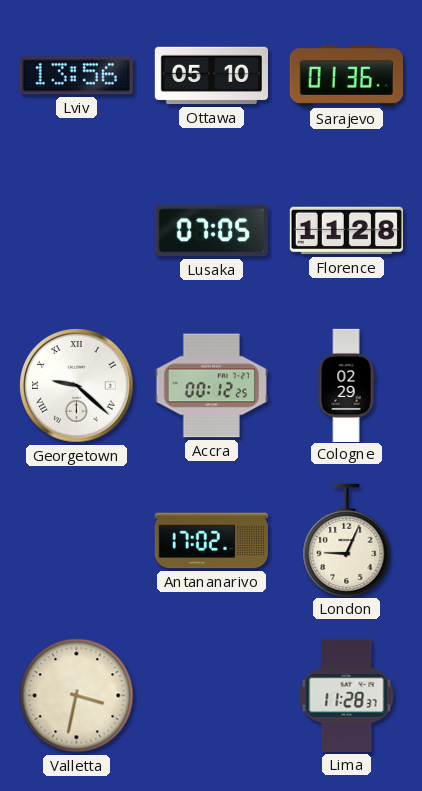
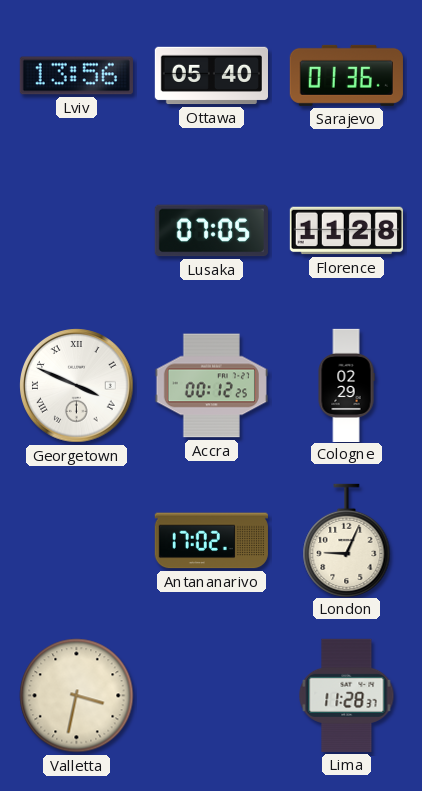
Ottawa: 05:10 -> 05:40 (211, 76)
Georgetown: 9:22 -> 3:49 (77, 386)
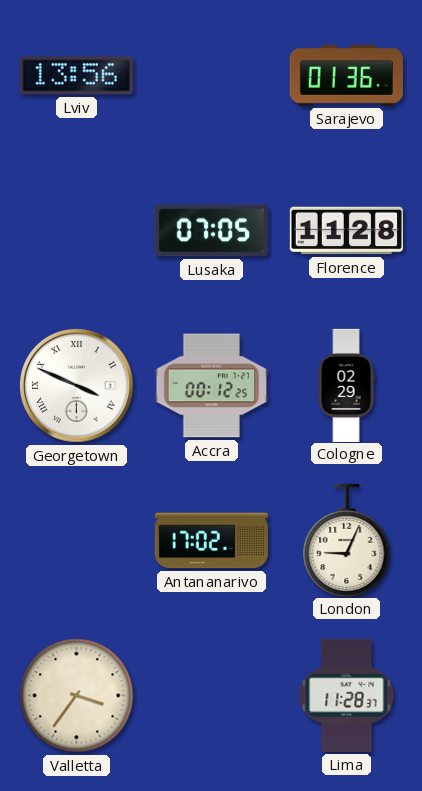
Ottawa: 05:40 -> none (211, 76)
Valletta: 3:32 -> 3:36 (77, 696)
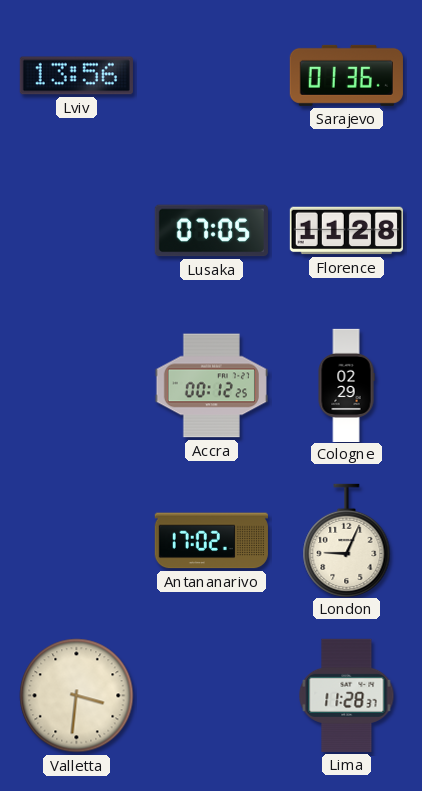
Georgetown: 3:49 -> none (77, 386)
Valletta: 3:36 -> 3:31 (77, 696)
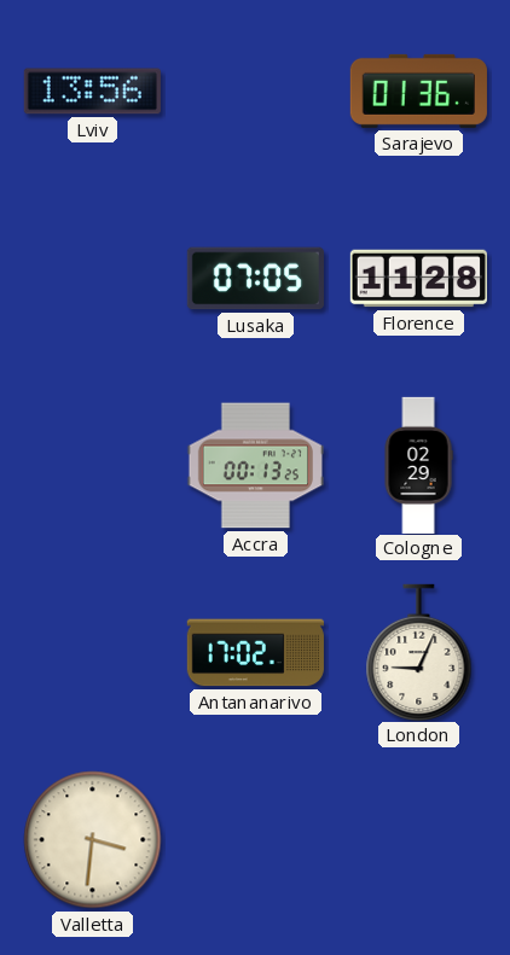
Accra: 00:12 -> 00:13 (255, 466)
Lima: 11:28 -> none (347, 695)
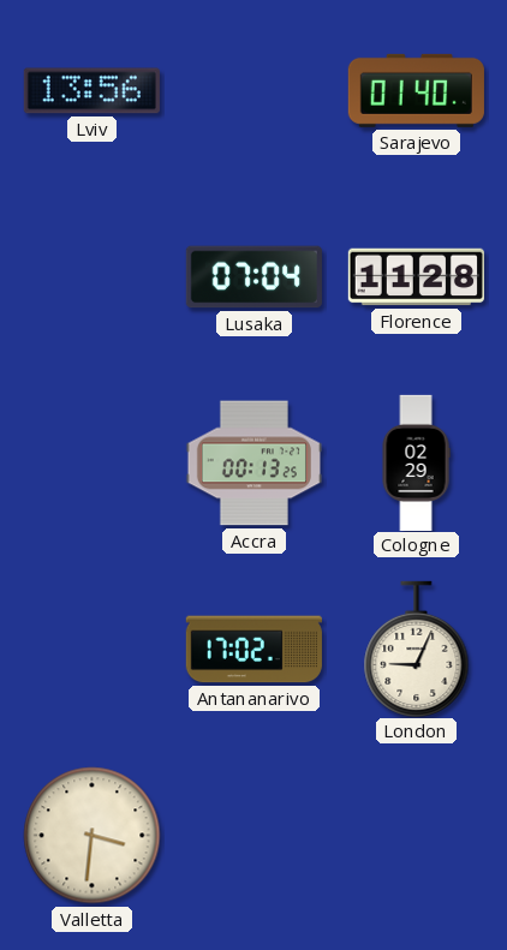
Sarajevo: 01:36 -> 01:40 (416, 90)
Lusaka: 07:05 -> 07:04 (253, 277)
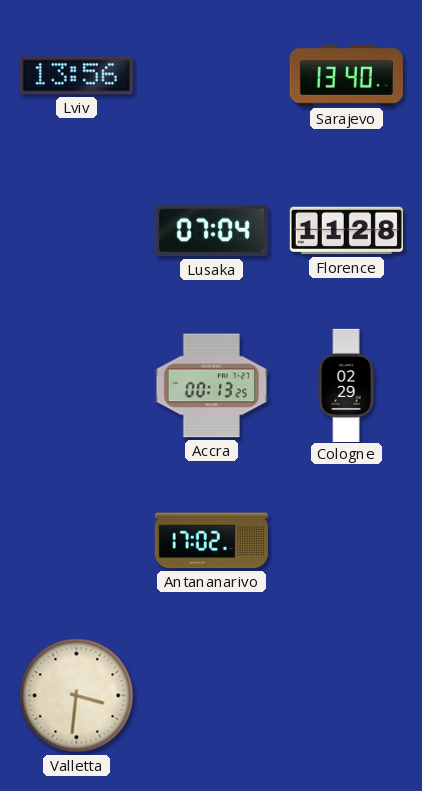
Sarajevo: 01:40 -> 13:40 (346, 75)
London: 9:04 -> none (417, 649)
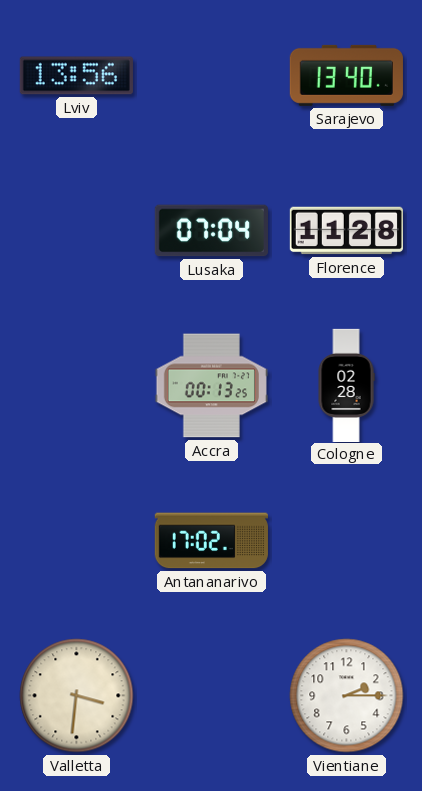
Cologne: 02:29 -> 02:28 (346, 385)
Vientiane: none -> 2:15 (347, 696)
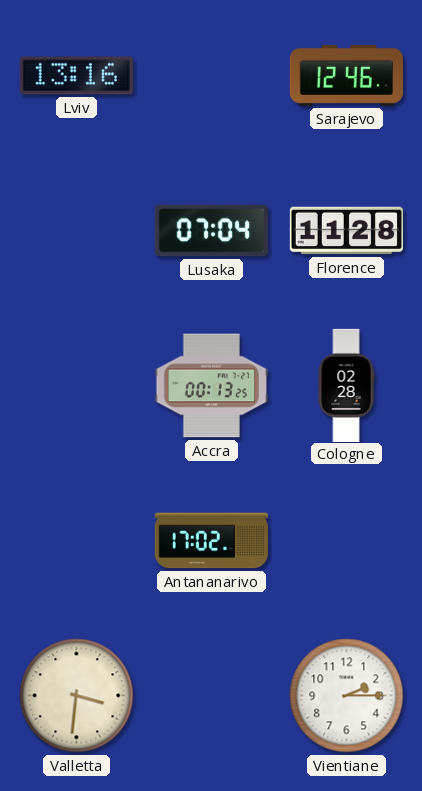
Lviv: 13:56 -> 13:16 (76, 76)
Sarajevo: 13:40 -> 12:46 (346, 75)
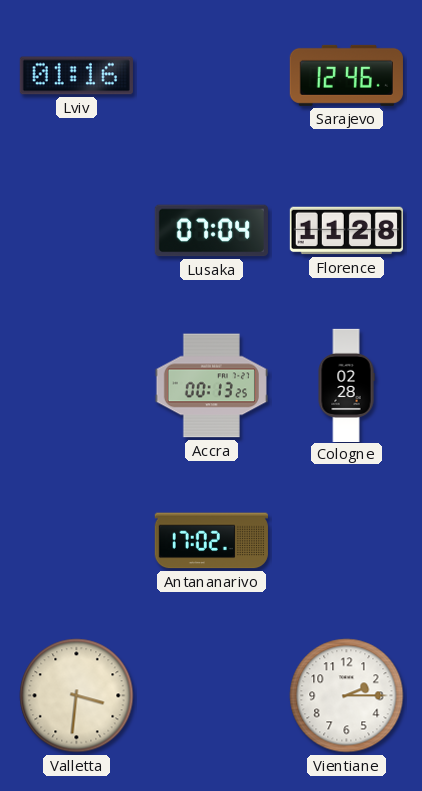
Lviv: 13:16 -> 01:16 (76, 76)
